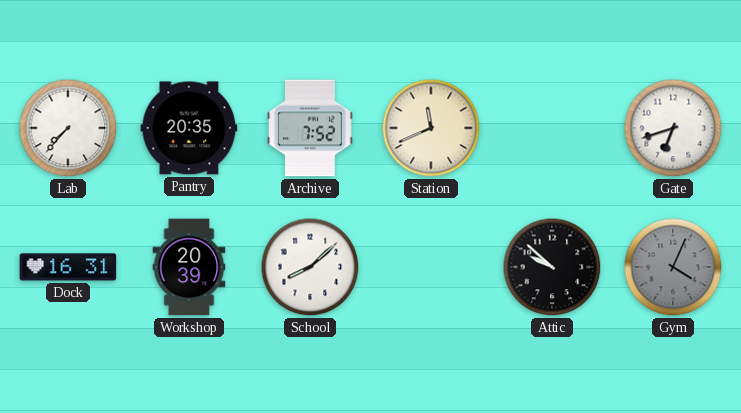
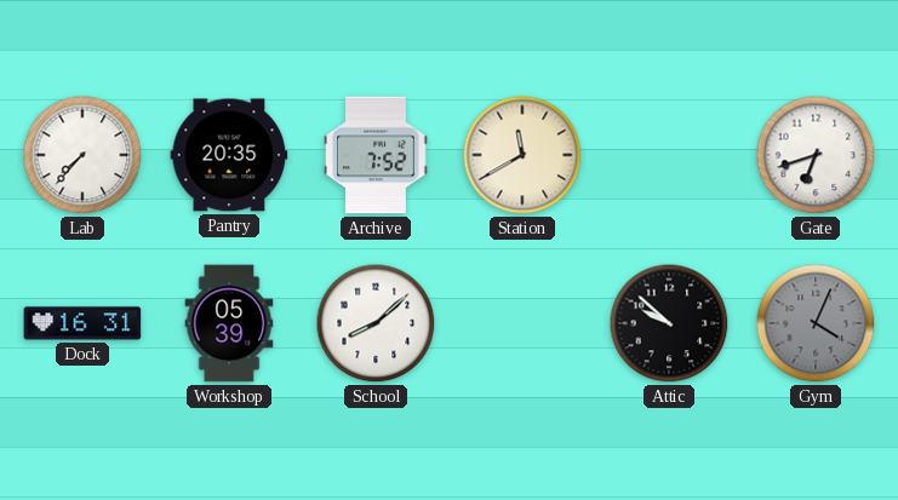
Station: 11:41 -> 11:40 (522, 155)
Workshop: 20:39 -> 05:39 (229, 323)
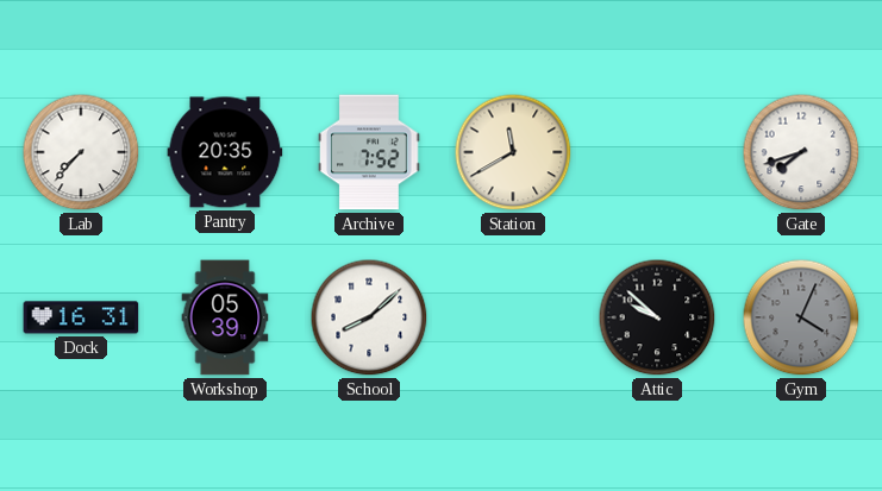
Gate: 6:42 -> 7:42 (801, 152)
